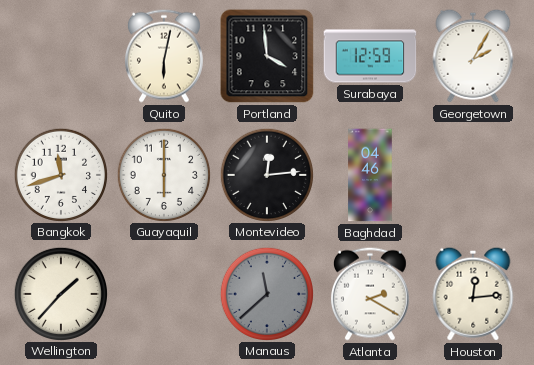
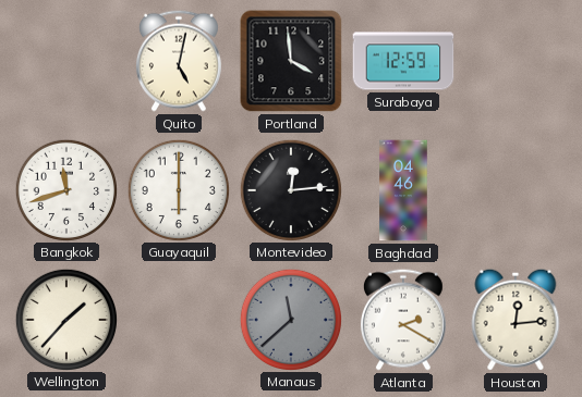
Quito: 6:02 -> 5:02 (179, 61)
Georgetown: 2:05 -> none (473, 56)
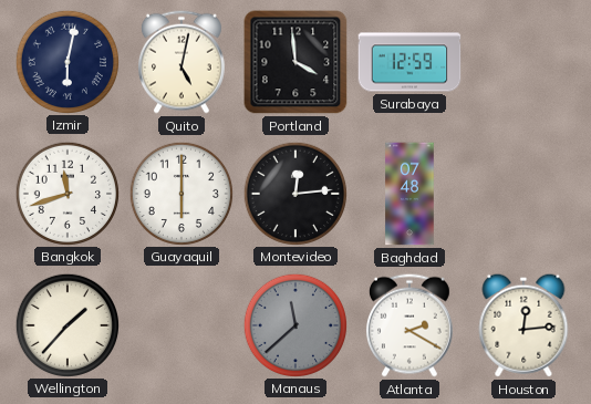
Izmir: none -> 6:02 (66, 61)
Baghdad: 04:46 -> 07:48 (409, 194)
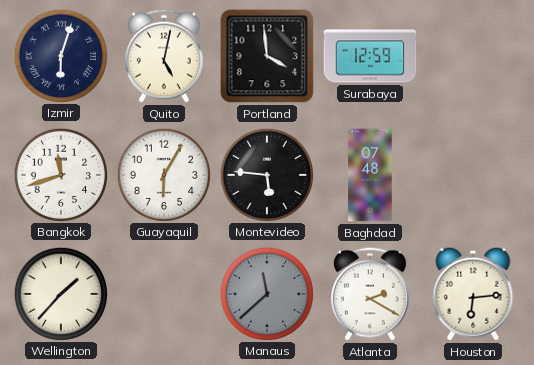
Izmir: 6:02 -> 6:03 (60, 55)
Guayaquil: 6:00 -> 6:05 (163, 174)
Montevideo: 12:14 -> 5:46 (266, 174)
Houston: 12:14 -> 6:14 (473, 294)
